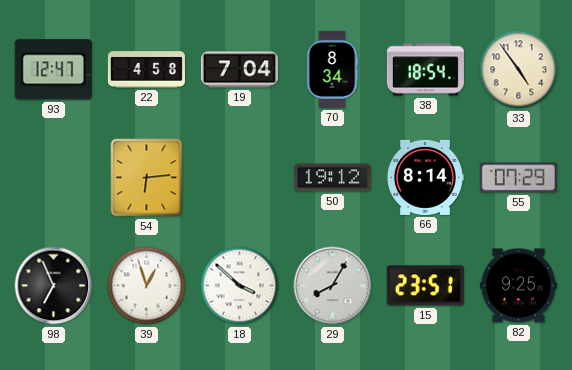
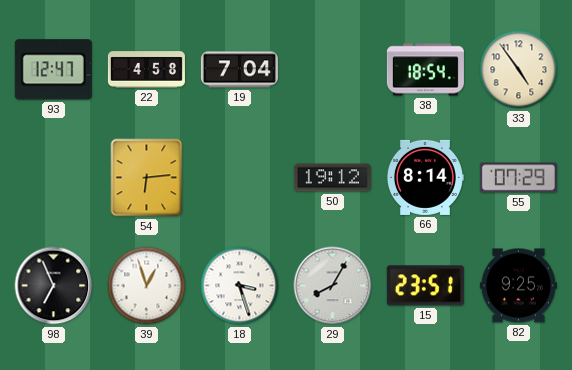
70: 8:34 -> none (332, 69)
18: 3:52 -> 3:27 (240, 286)
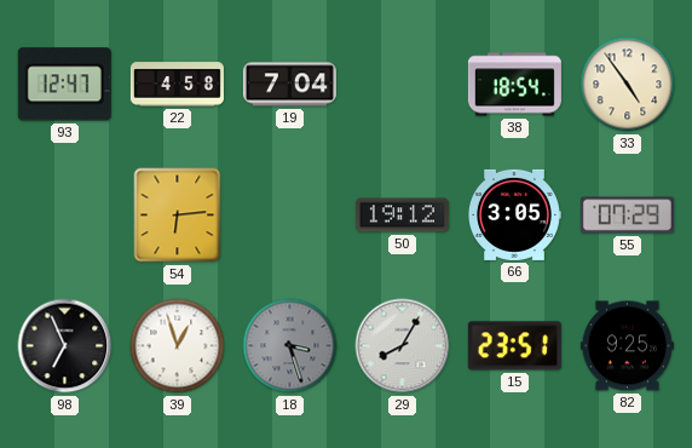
66: 8:14 -> 3:05 (514, 214)
18 dial: white -> grey (290, 346)
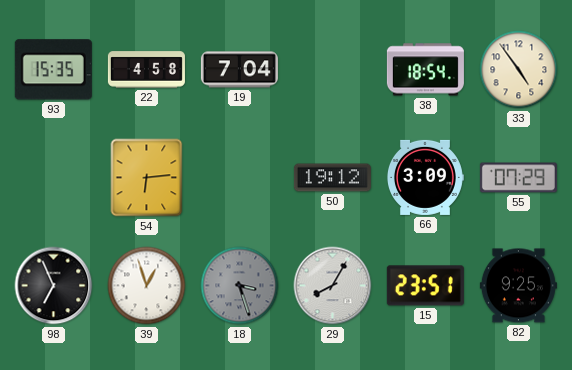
93: 12:47 -> 15:35 (53, 70)
66: 3:05 -> 3:09 (425, 177)
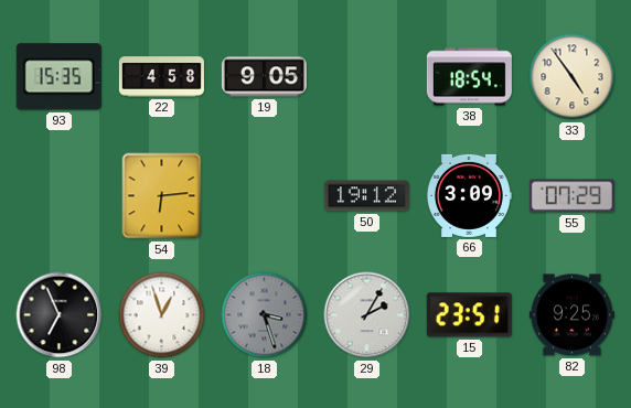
19: 7:04 -> 9:05 (264, 77)
29: 8:05 -> 2:05 (367, 315)
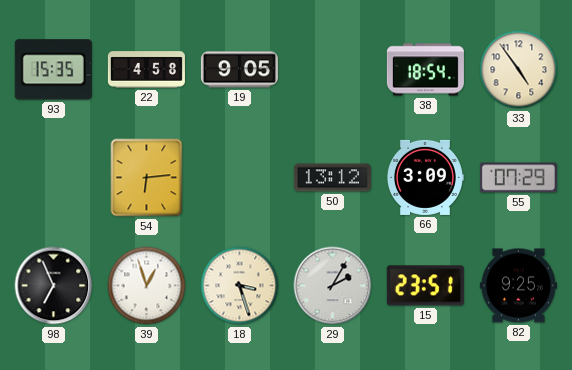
50: 19:12 -> 13:12 (332, 178)
18 dial: grey -> cream (240, 286)
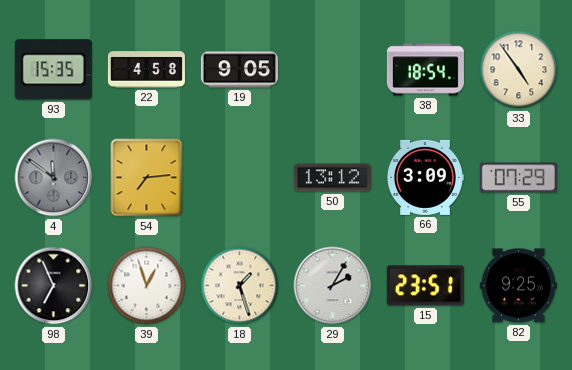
4: none -> 11:51 (54, 178)
54: 6:14 -> 7:14 (147, 178)
18: 3:27 -> 1:27 (240, 286)
